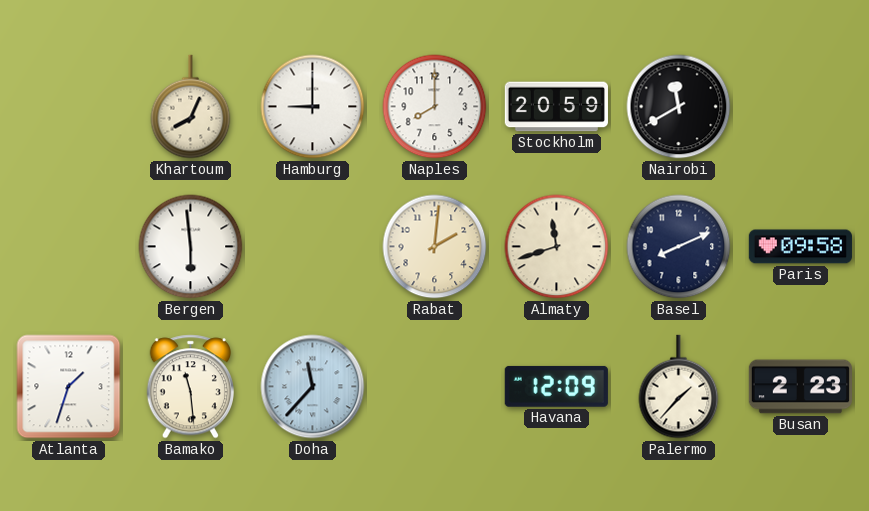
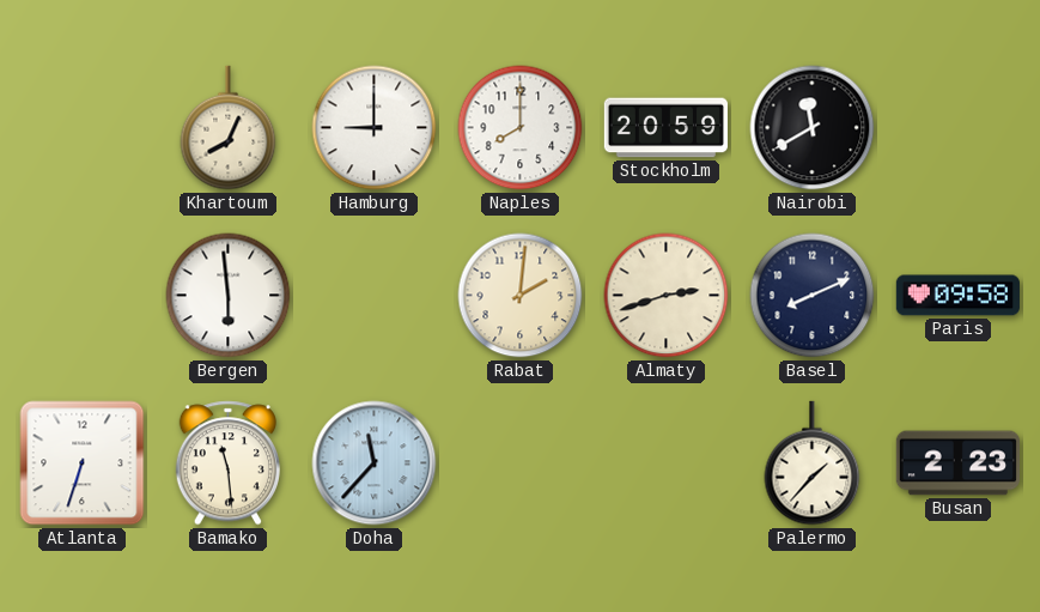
Almaty: 11:42 -> 2:42 (667, 296)
Atlanta: 1:33 -> 6:33 (83, 463)
Havana: 12:09 -> none (556, 386)
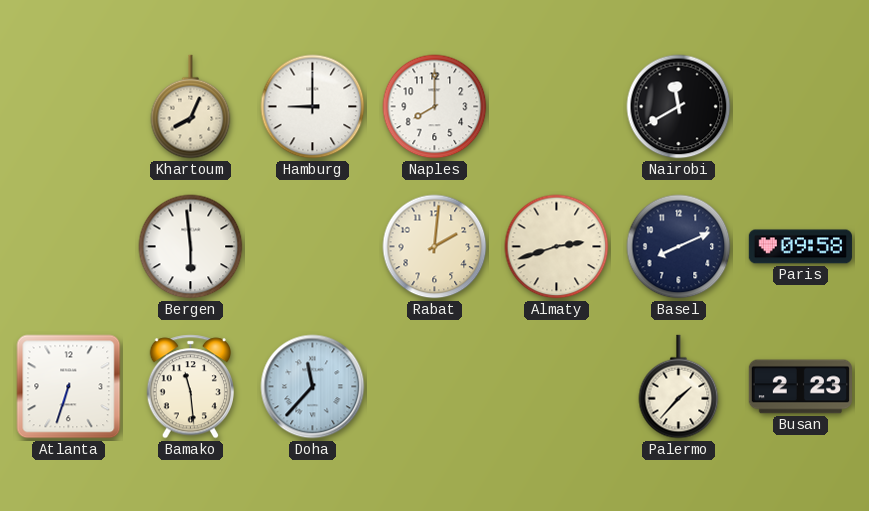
Stockholm: 20:59 -> none (665, 128)
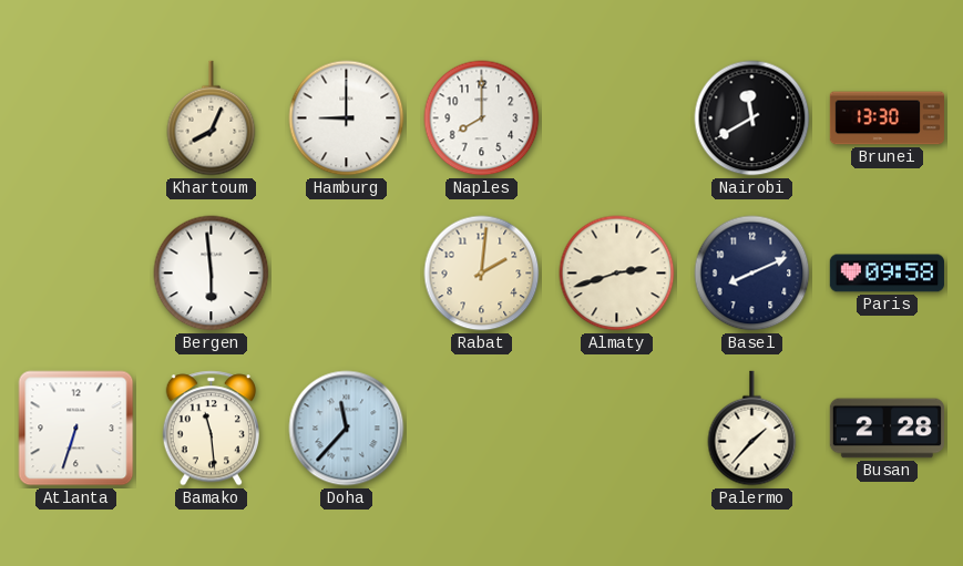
Brunei: none -> 13:30 (887, 119)
Busan: 2:23 -> 2:28 (887, 429)
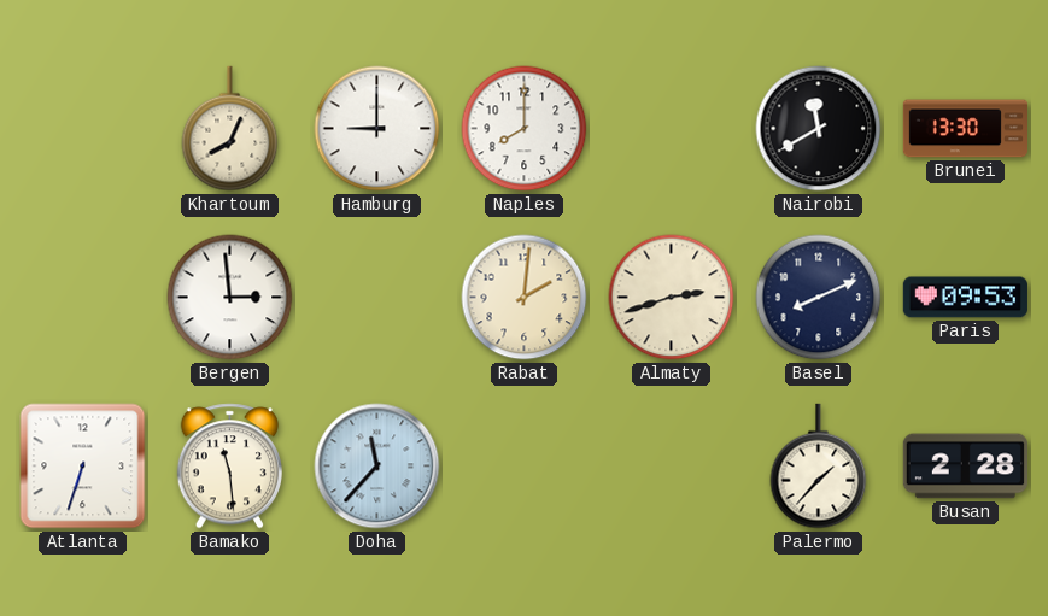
Bergen: 5:59 -> 2:59 (230, 298)
Paris: 09:58 -> 09:53 (965, 298)
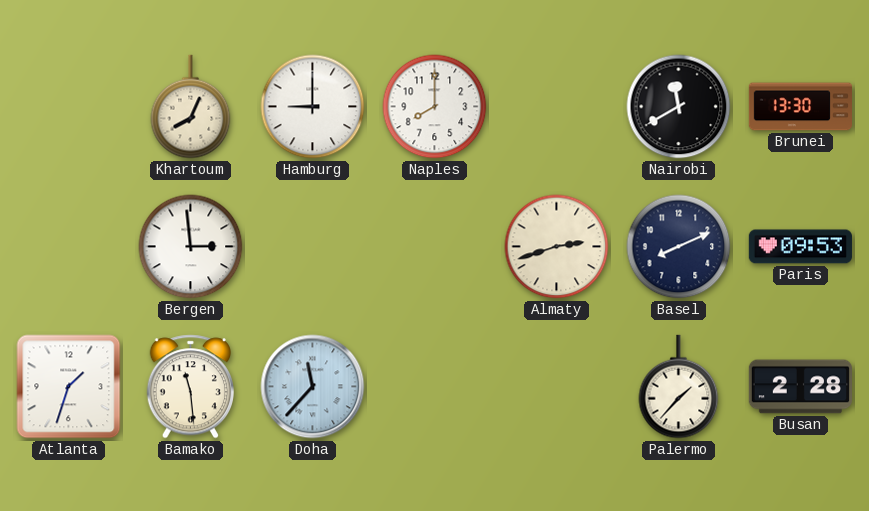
Rabat: 2:01 -> none (525, 298)
Atlanta: 6:33 -> 1:33 (69, 387)
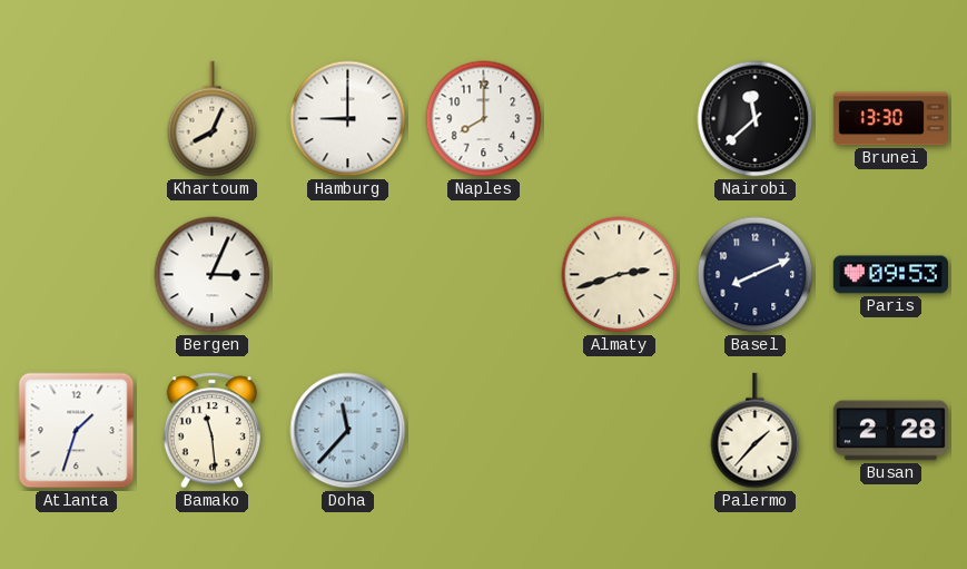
Nairobi: 11:40 -> 11:38 (756, 119)
Bergen: 2:59 -> 3:04 (213, 275)
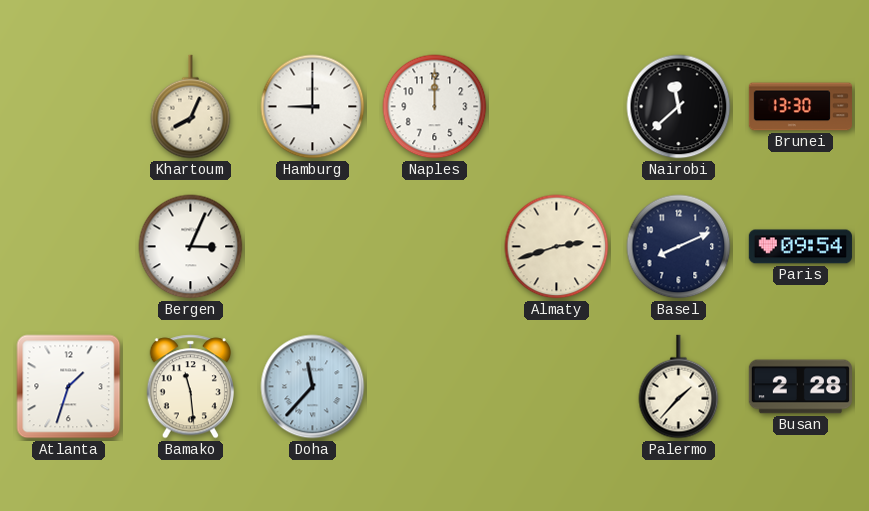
Naples: 8:00 -> 12:00 (435, 107)
Paris: 09:53 -> 09:54 (800, 247)
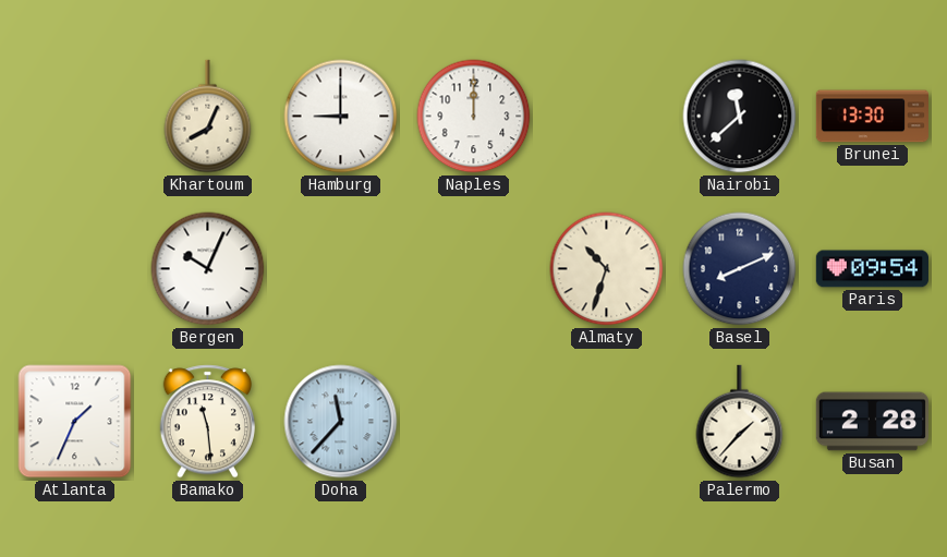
Bergen: 3:04 -> 10:04 (208, 269)
Almaty: 2:42 -> 10:33 (607, 269)
Atlanta: 1:33 -> 1:34 (75, 422)
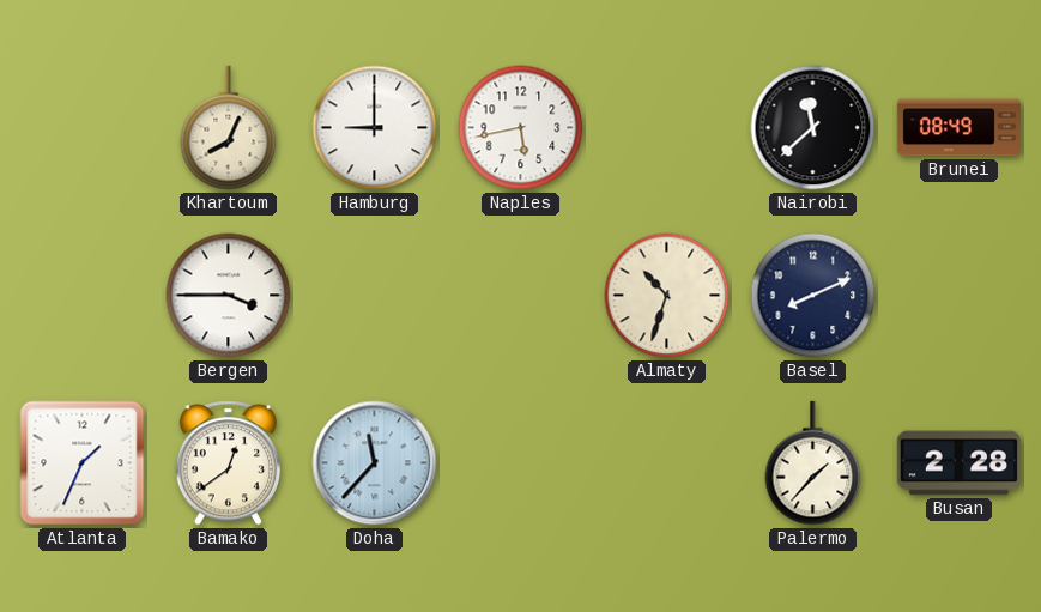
Naples: 12:00 -> 5:43 (521, 128)
Brunei: 13:30 -> 08:49 (958, 128)
Bergen: 10:04 -> 3:45 (229, 296)
Paris: 09:54 -> none (872, 269)
Bamako: 11:29 -> 12:39 (228, 463)
